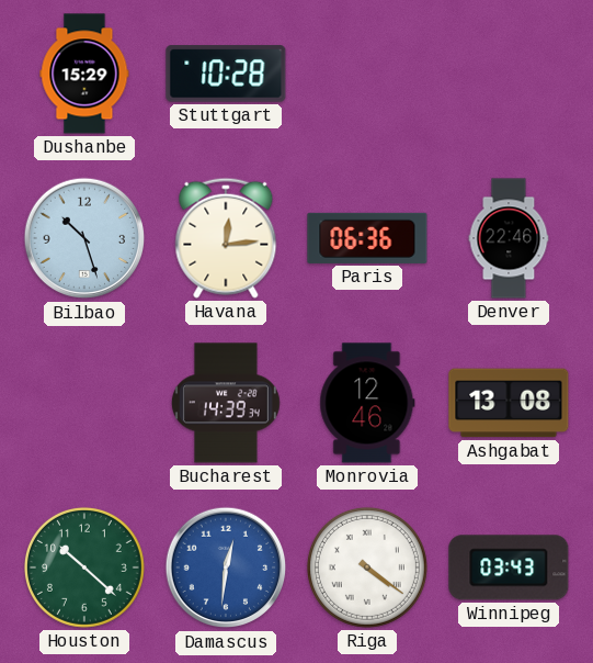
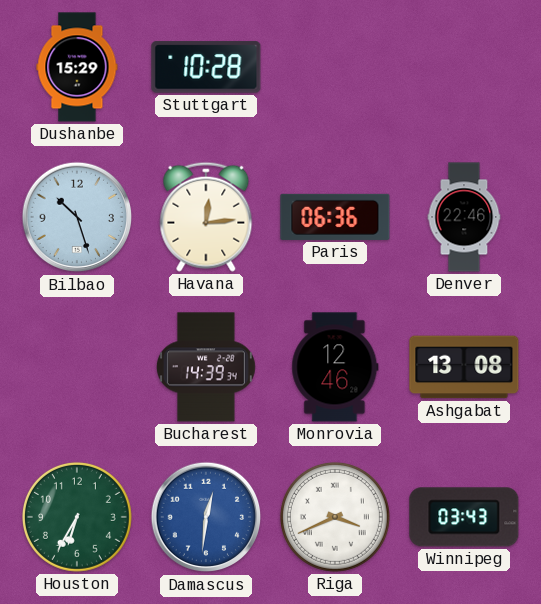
Houston: 10:22 -> 6:35 (77, 517)
Riga: 4:21 -> 3:41 (335, 517)
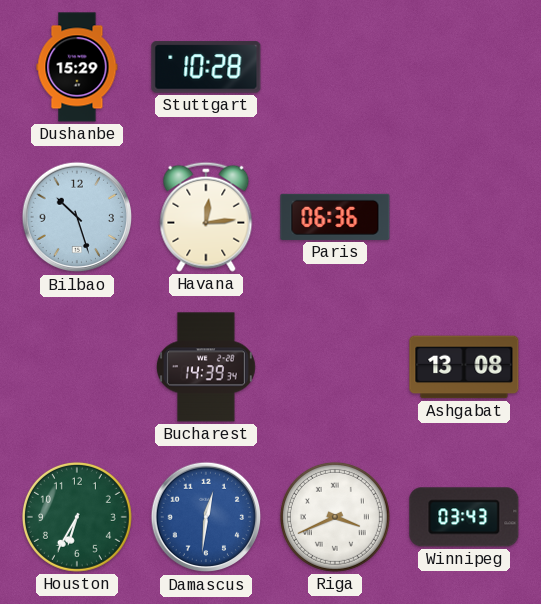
Denver: 22:46 -> none (464, 217)
Monrovia: 12:46 -> none (335, 367)
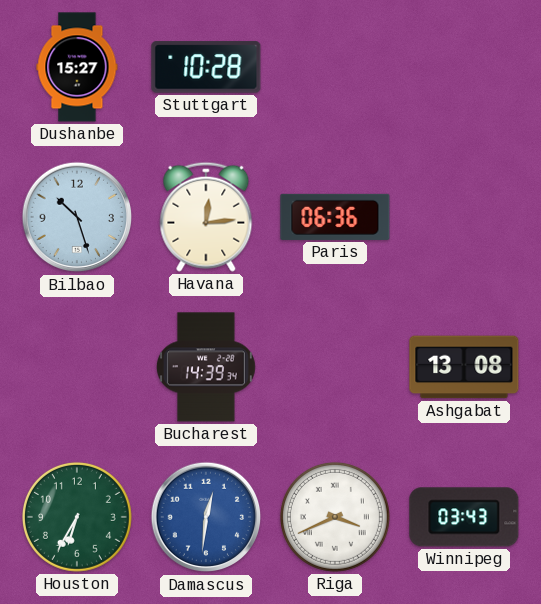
Dushanbe: 15:29 -> 15:27 (77, 67)
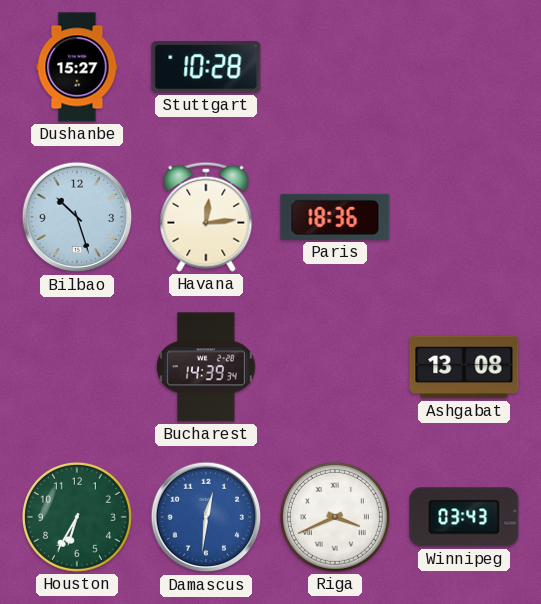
Paris: 06:36 -> 18:36 (335, 217)
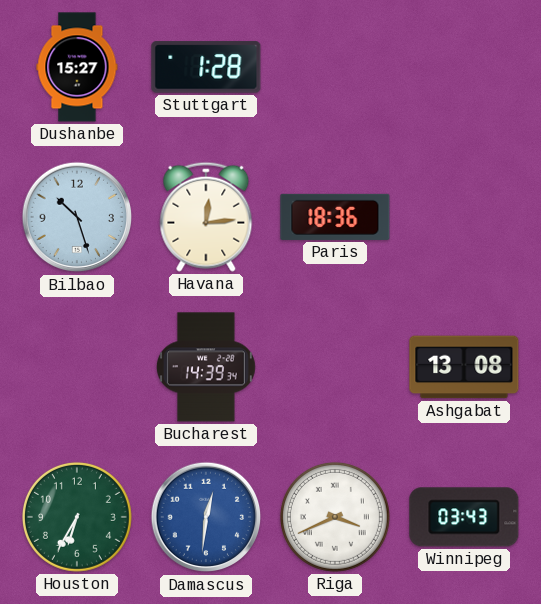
Stuttgart: 10:28 -> 1:28 (206, 67)
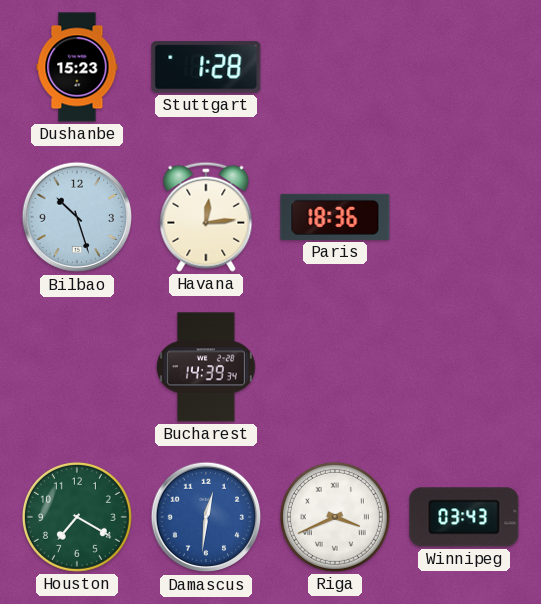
Dushanbe: 15:27 -> 15:23 (77, 67)
Ashgabat: 13:08 -> none (464, 367)
Houston: 6:35 -> 7:20 (77, 517)
